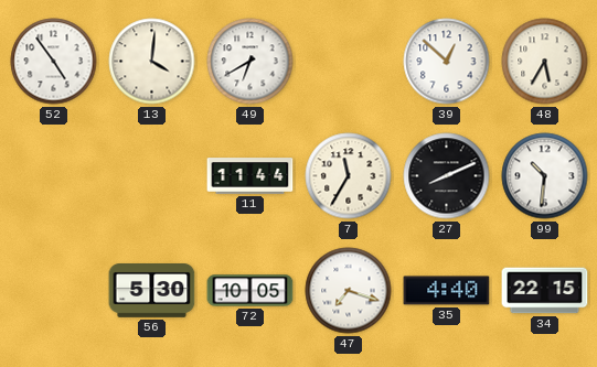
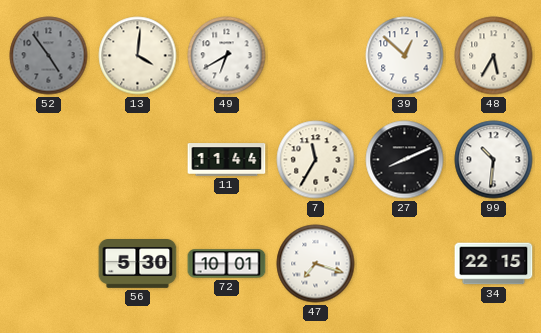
52 dial: white -> grey (49, 56)
72: 10:05 -> 10:01 (227, 264)
35: 4:40 -> none (447, 291)
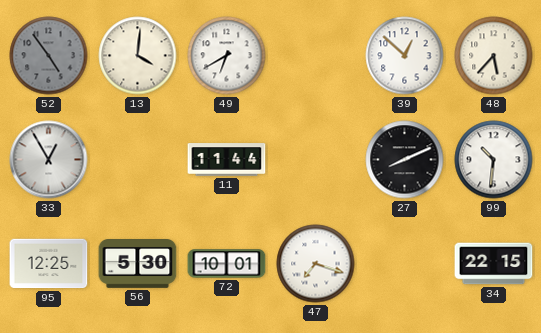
48: 5:35 -> 5:37 (494, 56)
33: none -> 12:55 (49, 160)
7: 11:35 -> none (316, 160)
95: none -> 12:25 (49, 264)
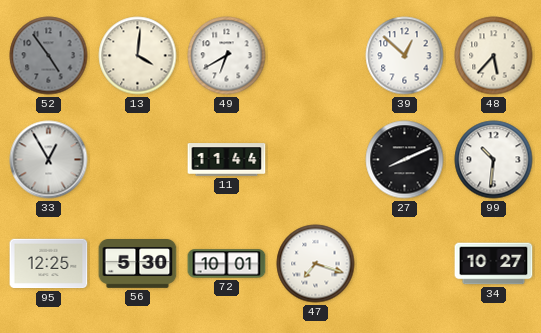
34: 22:15 -> 10:27 (494, 264)
